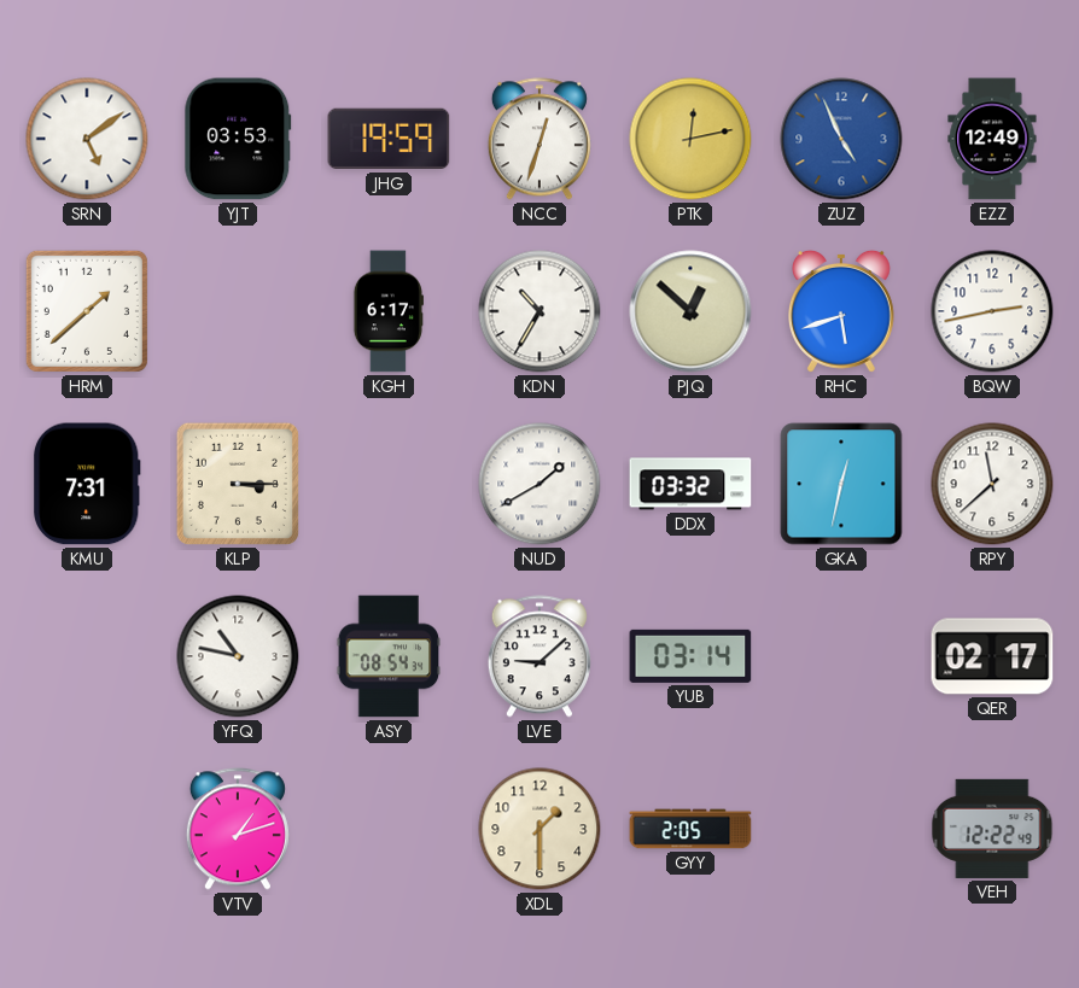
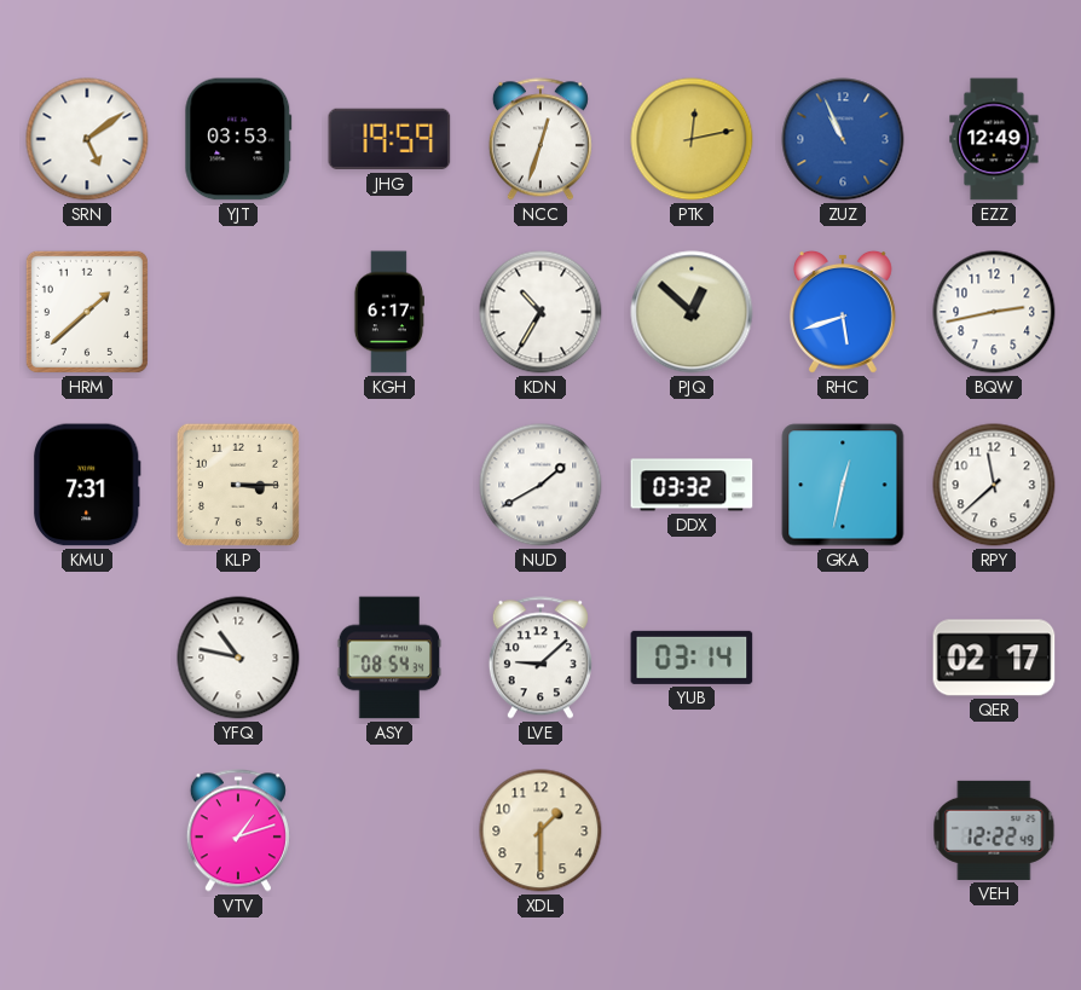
ZUZ: 4:56 -> 10:56 (843, 139)
GYY: 2:05 -> none (690, 829)
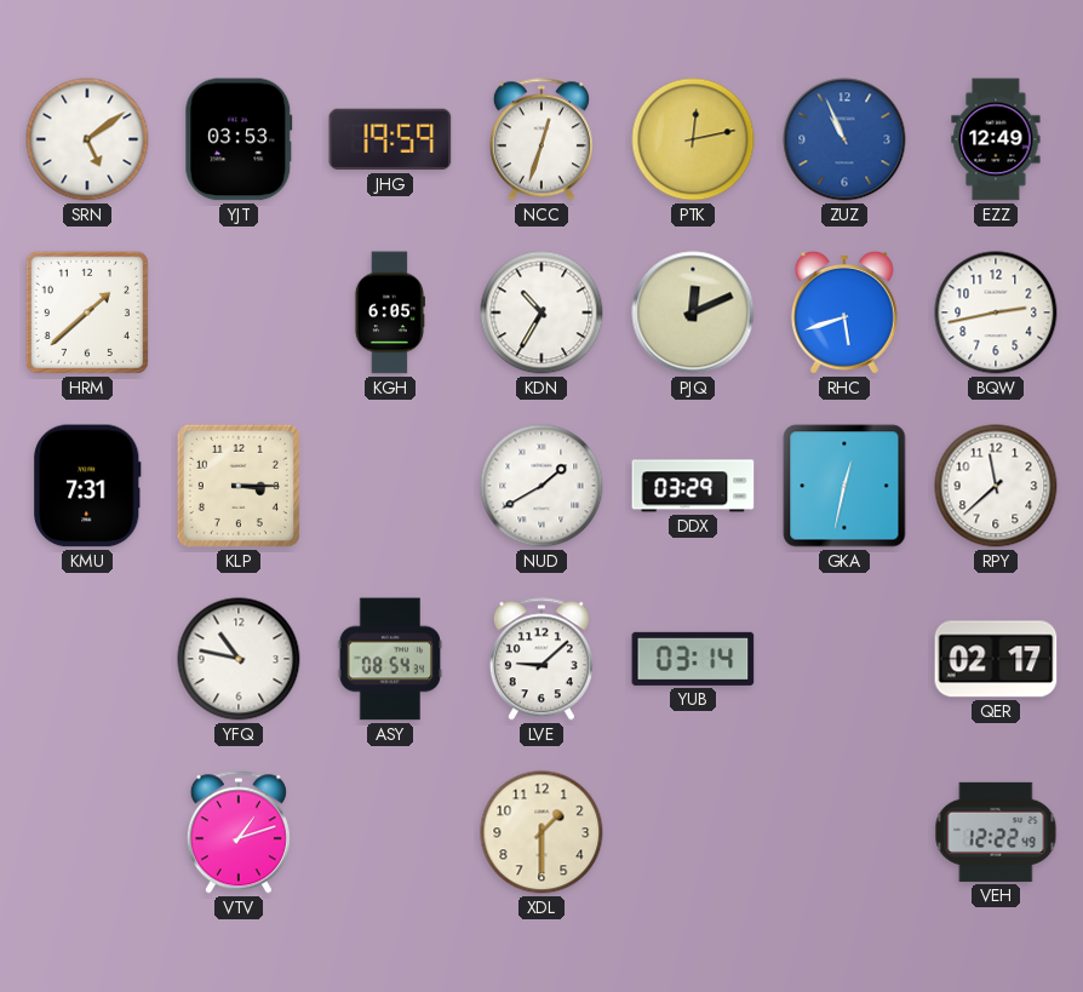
KGH: 6:17 -> 6:05 (389, 312)
PJQ: 12:52 -> 12:11 (693, 312)
DDX: 03:32 -> 03:29 (693, 486)
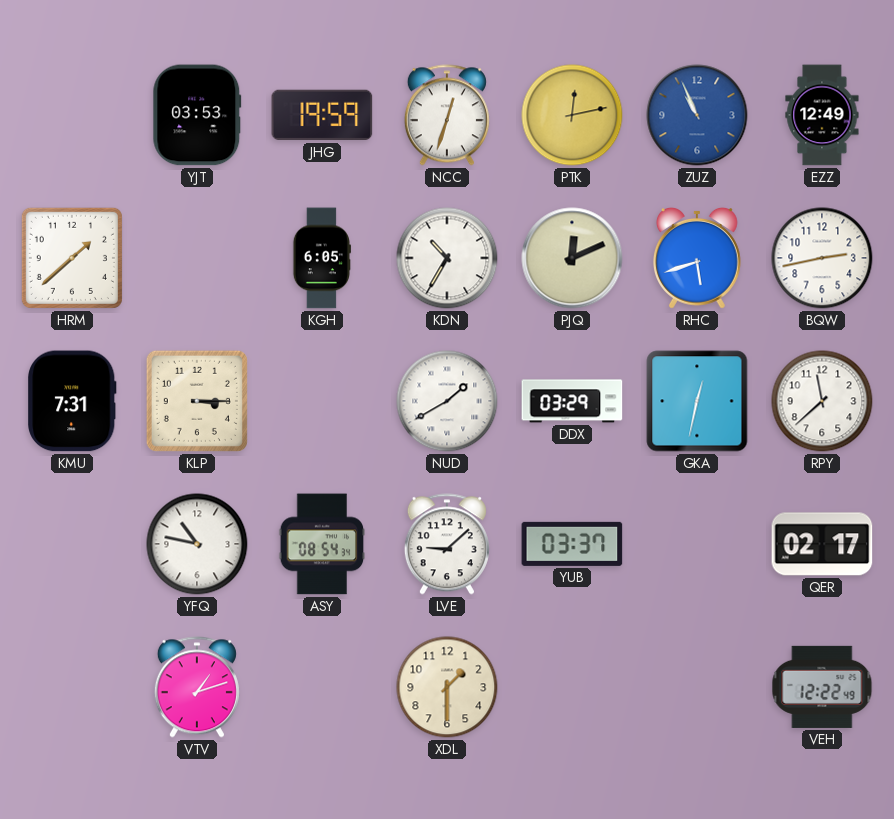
SRN: 5:09 -> none (87, 139)
YUB: 03:14 -> 03:37 (572, 544)
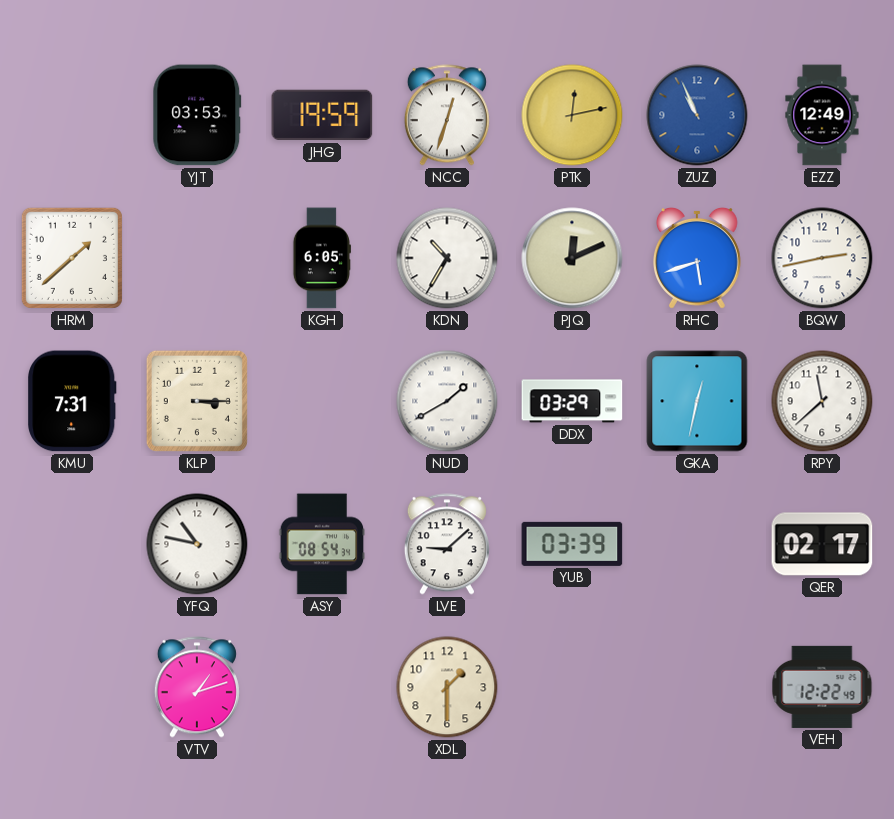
YUB: 03:37 -> 03:39 (572, 544)
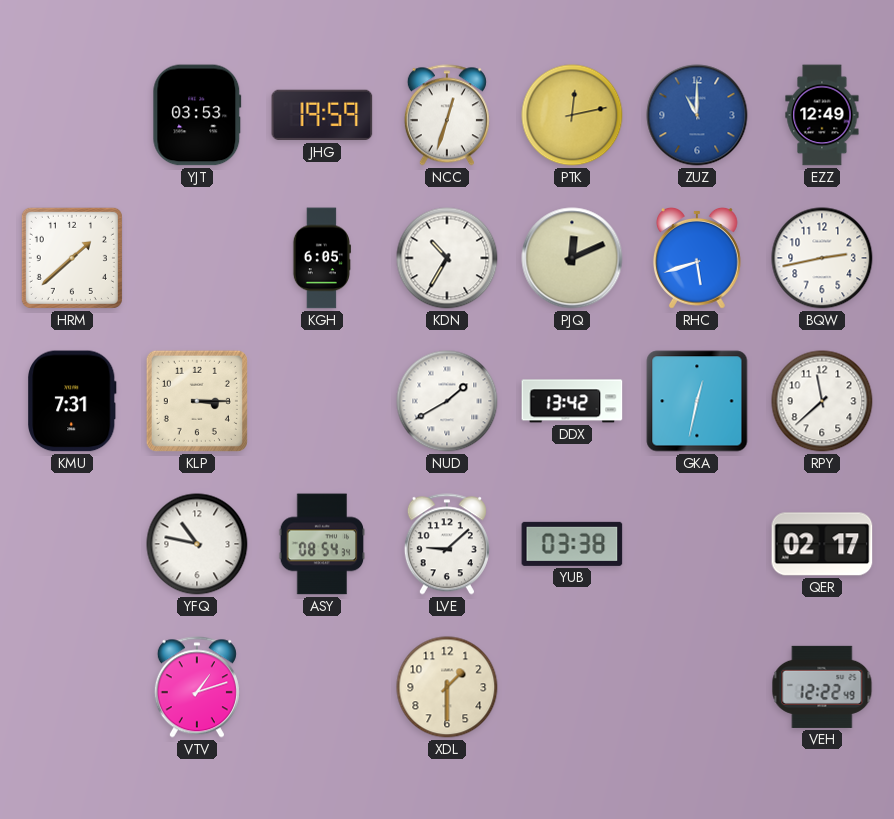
ZUZ: 10:56 -> 11:00 (697, 115)
DDX: 03:29 -> 13:42 (572, 401)
YUB: 03:39 -> 03:38 (572, 544)
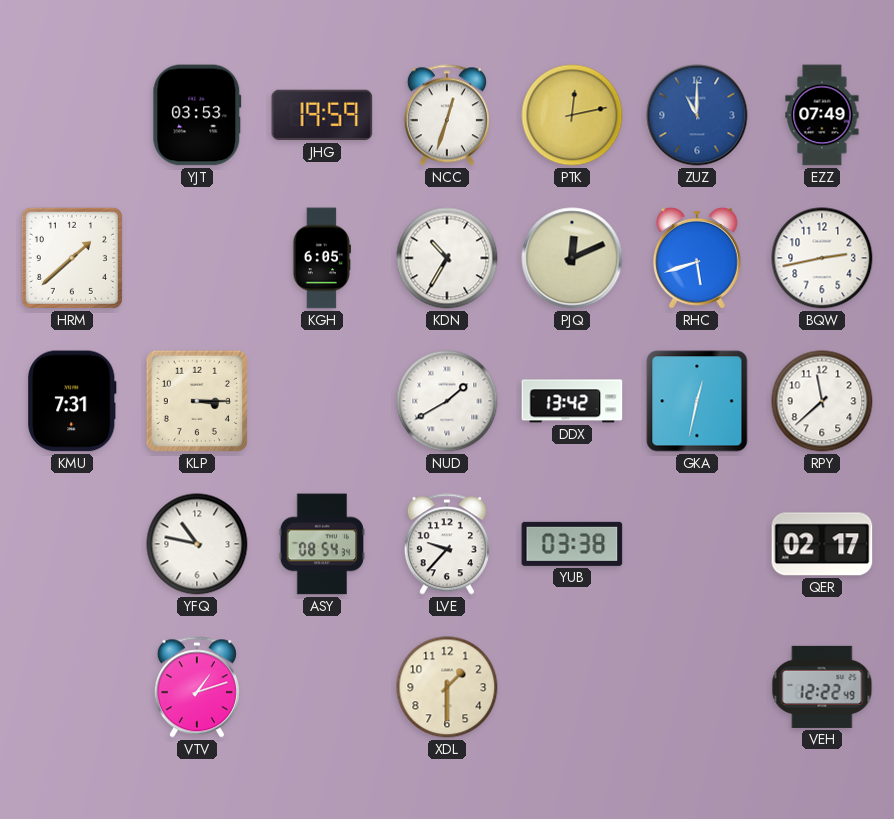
EZZ: 12:49 -> 07:49 (822, 115)
LVE: 9:08 -> 9:37 (447, 544)
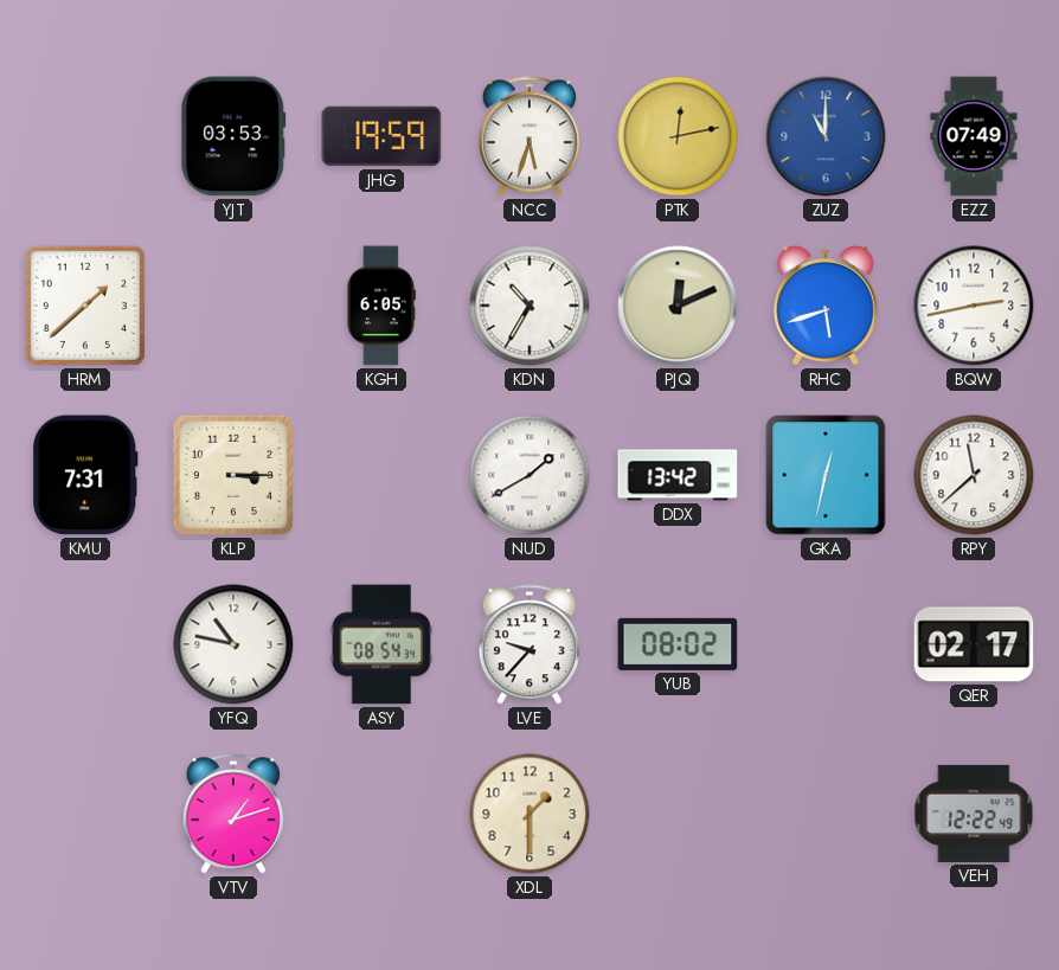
NCC: 12:33 -> 5:33 (529, 136)
YUB: 03:38 -> 08:02 (678, 644)
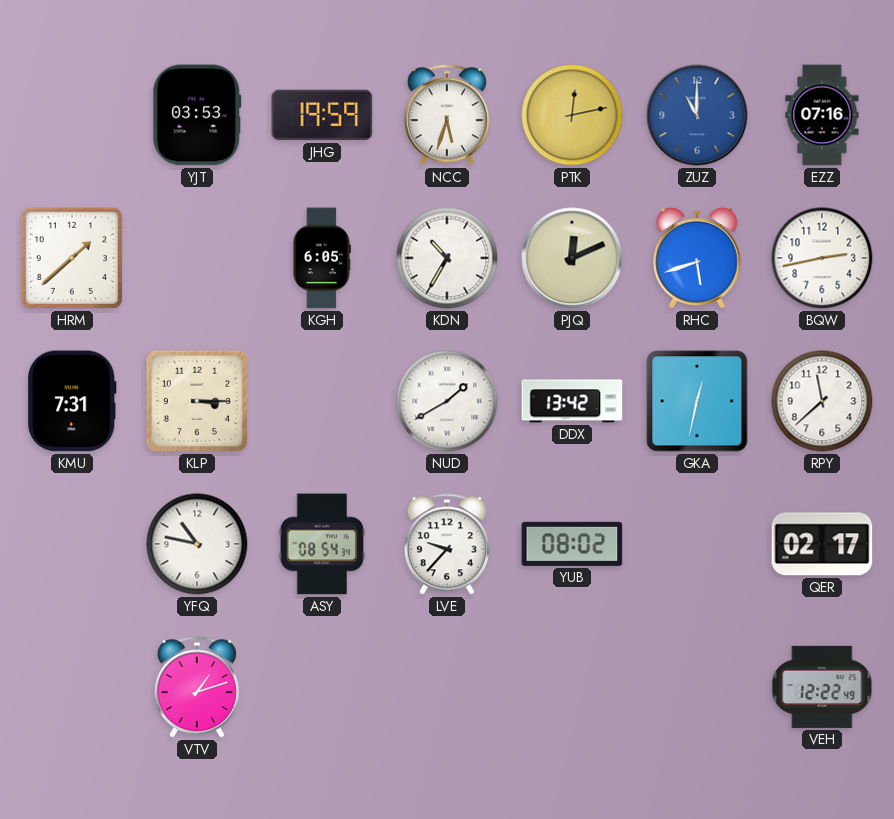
EZZ: 07:49 -> 07:16 (822, 115)
XDL: 1:30 -> none (529, 814)
